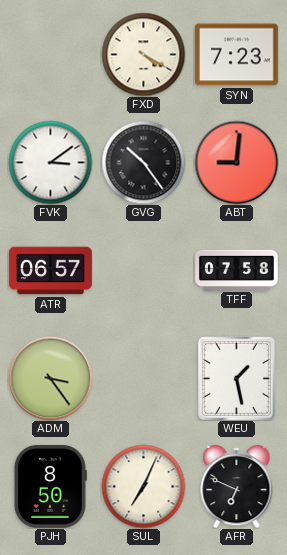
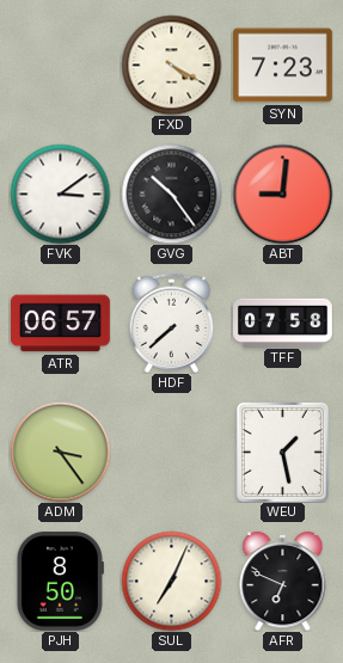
HDF: none -> 7:38 (172, 323)
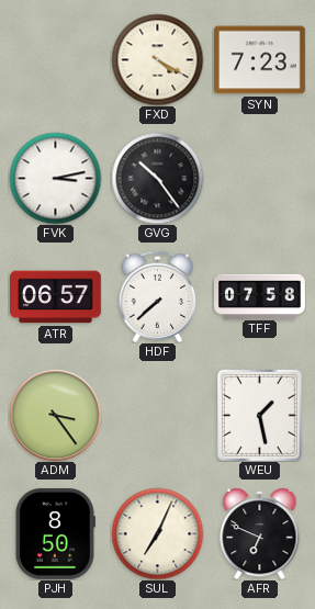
FVK: 3:09 -> 3:13 (55, 178)
ABT: 9:01 -> none (282, 194)
